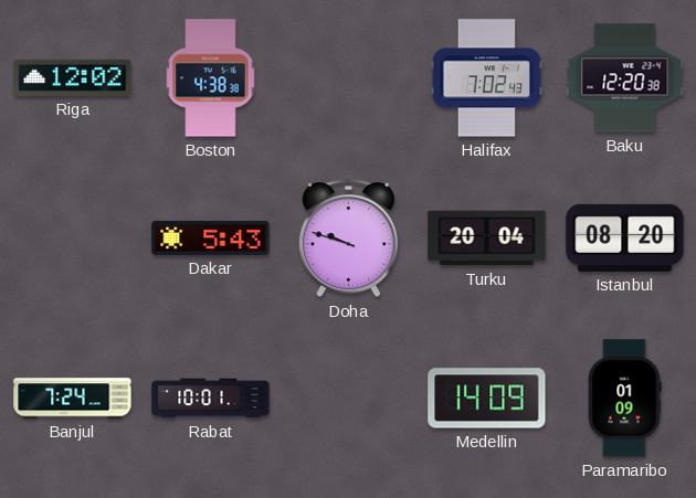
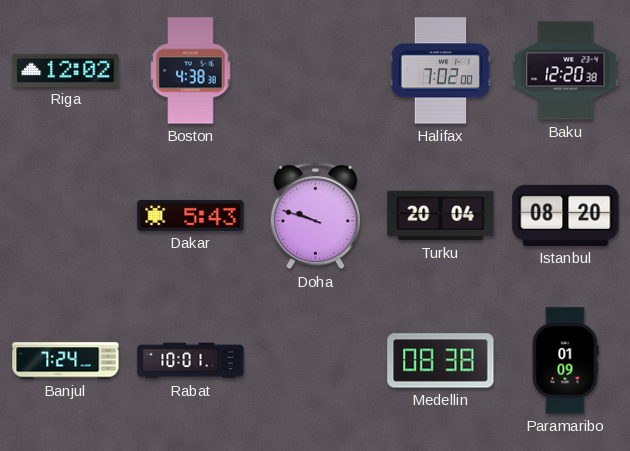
Halifax: 7:02:43 -> 7:02:00 (441, 71)
Medellin: 14:09 -> 08:38 (441, 361)
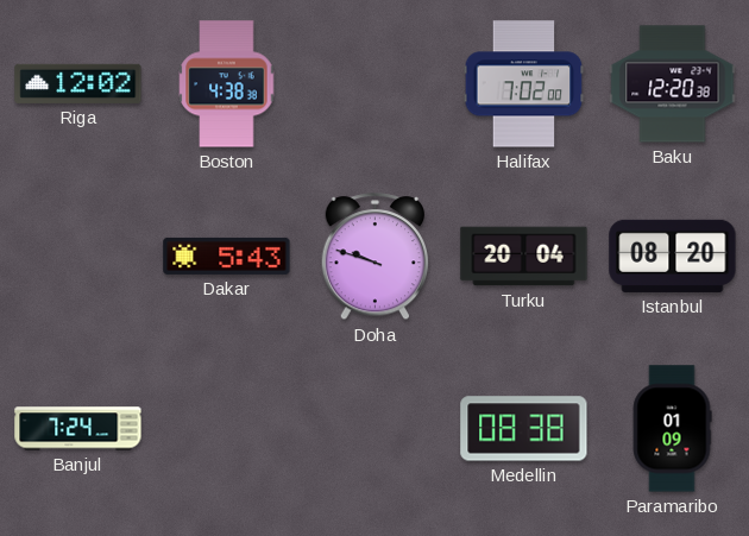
Rabat: 10:01 -> none (191, 361)
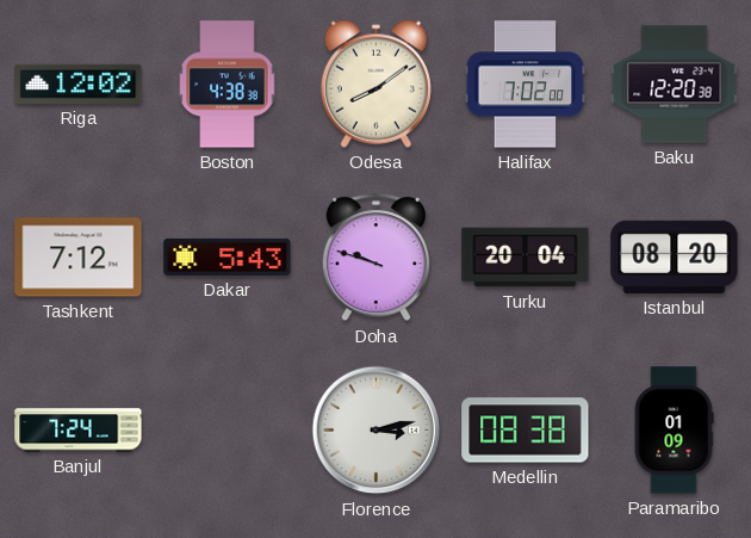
Odesa: none -> 8:09 (375, 84)
Tashkent: none -> 7:12 (79, 258)
Florence: none -> 3:13 (377, 431)
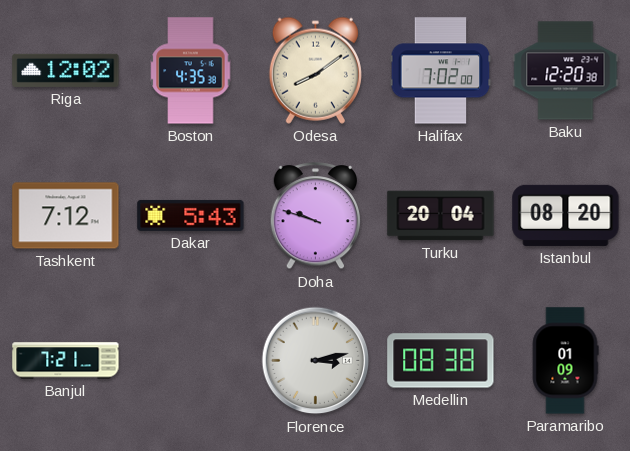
Boston: 4:38 -> 4:35 (191, 71)
Banjul: 7:24 -> 7:21 (66, 361)
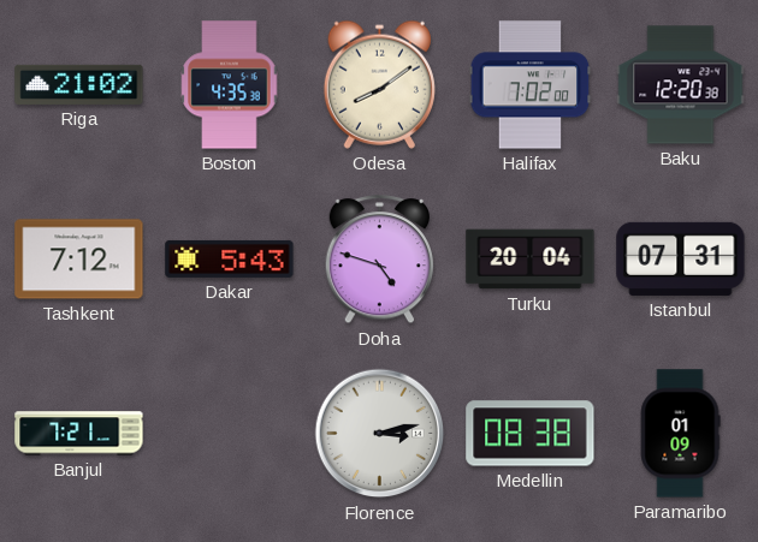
Riga: 12:02 -> 21:02 (79, 84)
Doha: 9:48 -> 4:48 (380, 260)
Istanbul: 08:20 -> 07:31 (681, 258)
